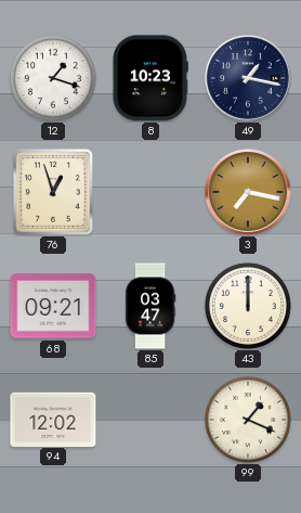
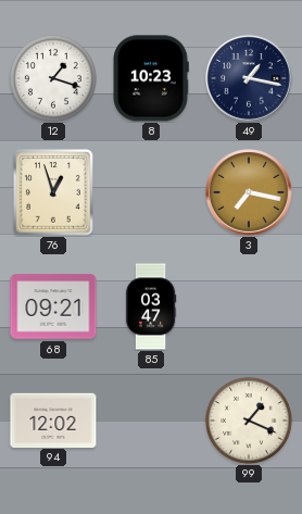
43: 12:00 -> none (248, 306)
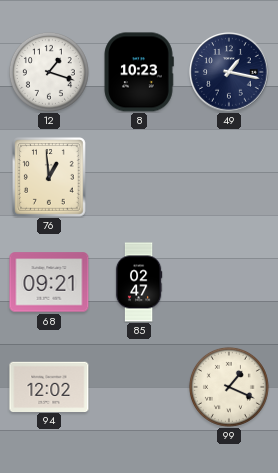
76: 12:57 -> 12:59 (50, 177)
3: 7:17 -> none (249, 192)
85: 03:47 -> 02:47 (139, 282)
